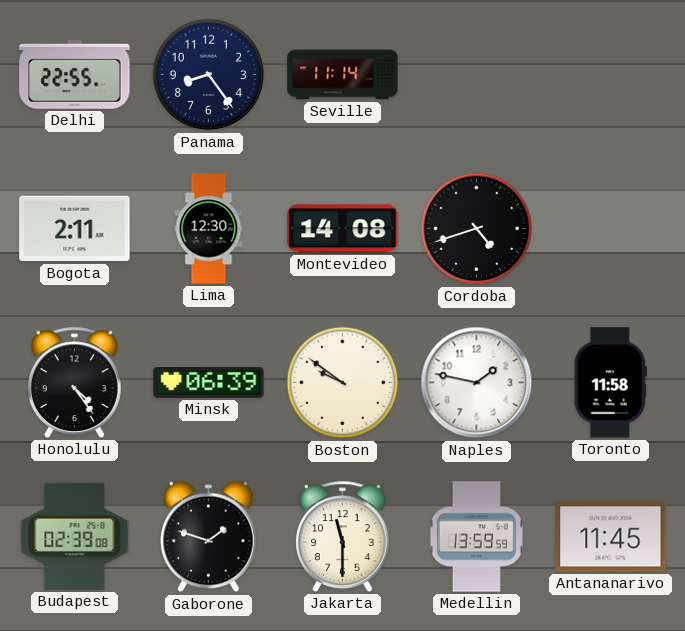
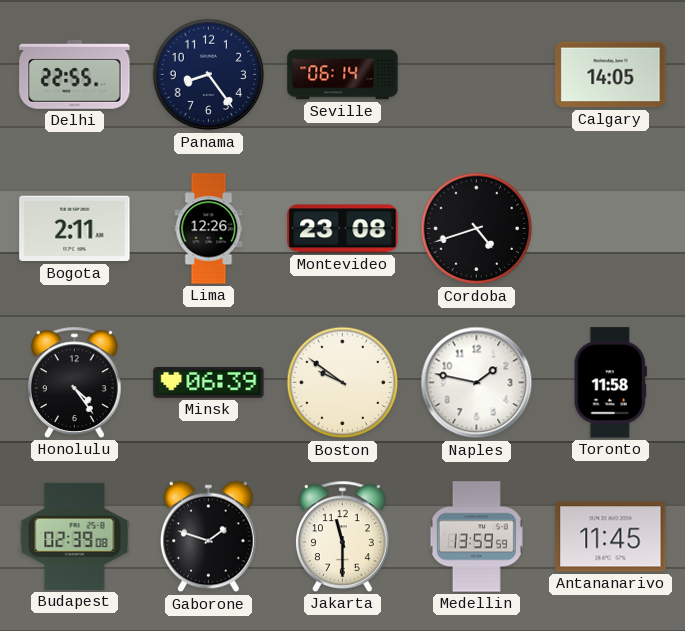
Seville: 11:14 -> 06:14 (343, 75)
Calgary: none -> 14:05 (611, 75)
Lima: 12:30 -> 12:26 (209, 229)
Montevideo: 14:08 -> 23:08 (343, 229)
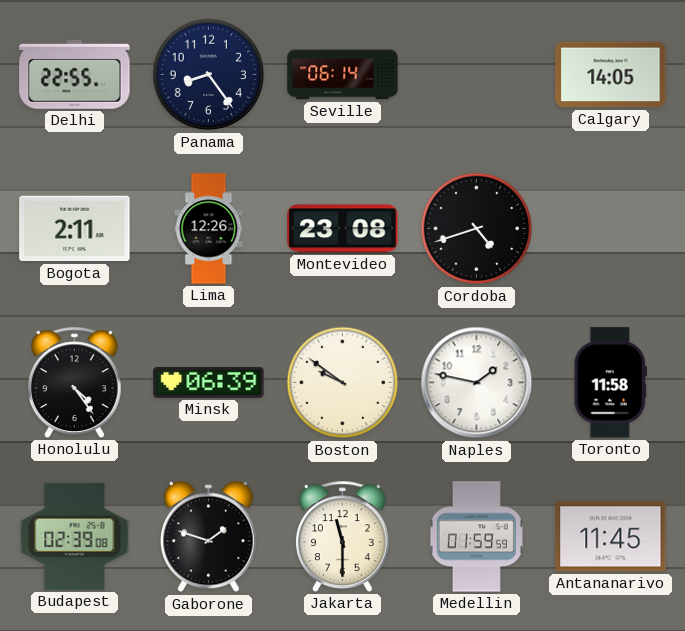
Medellin: 13:59 -> 01:59 (476, 537)
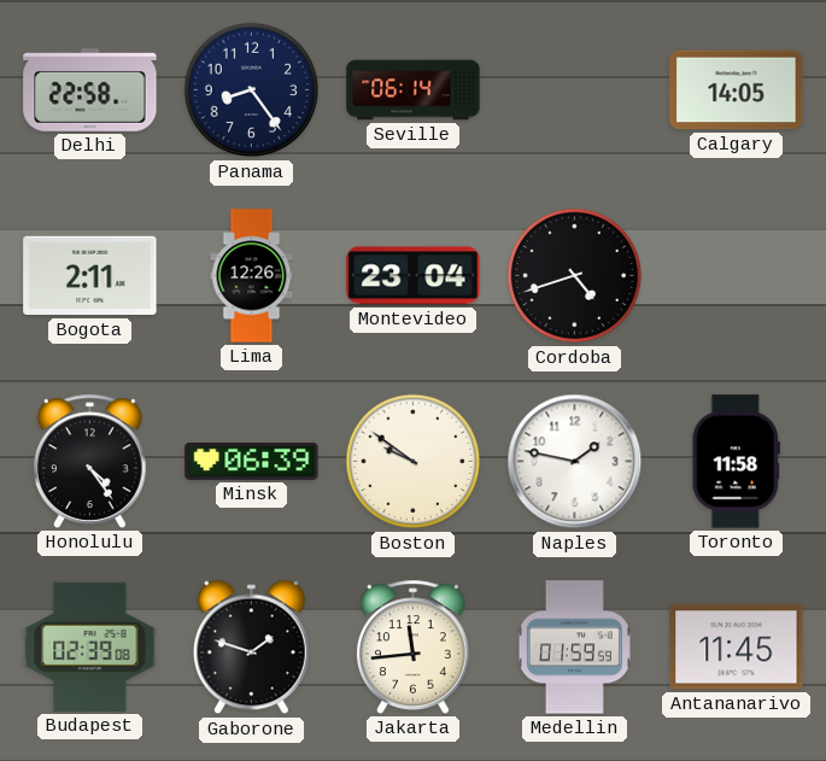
Delhi: 22:55 -> 22:58 (90, 90)
Montevideo: 23:08 -> 23:04 (414, 276)
Jakarta: 11:30 -> 11:44 (414, 646)
